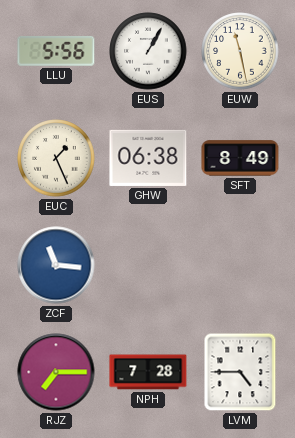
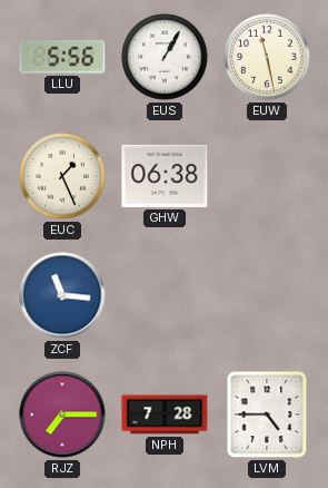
SFT: 8:49 -> none (240, 158)
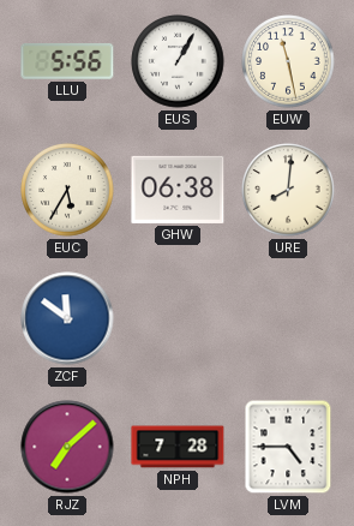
EUC: 1:26 -> 5:35 (67, 190)
URE: none -> 8:01 (288, 190)
ZCF: 11:16 -> 11:51 (67, 318)
RJZ: 7:15 -> 7:08 (67, 447)
